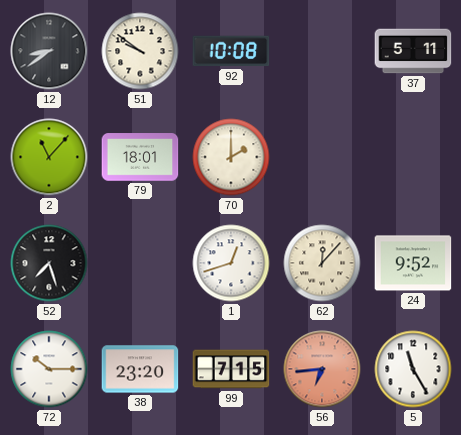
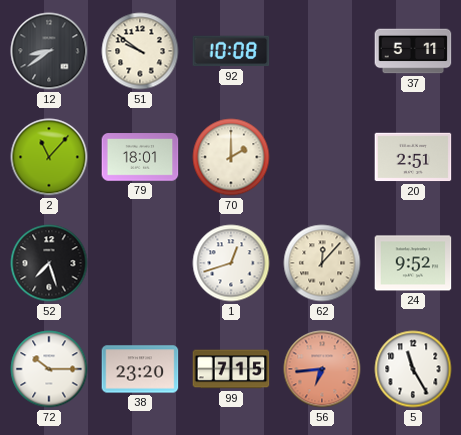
20: none -> 2:51 (413, 157)
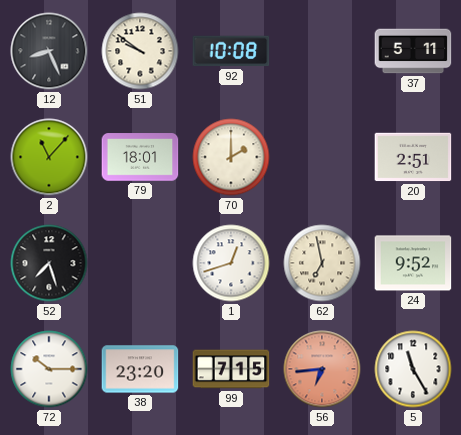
12: 8:39 -> 8:26 (49, 51)
62: 12:07 -> 6:58 (322, 263)
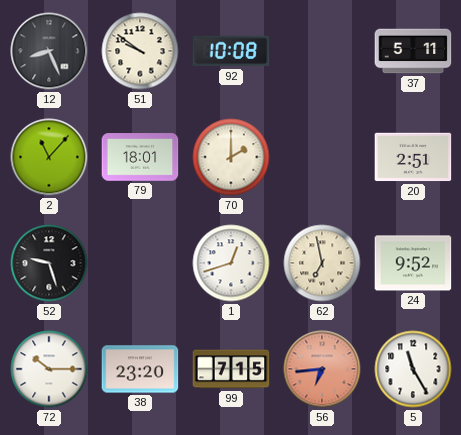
52: 7:27 -> 9:27 (49, 263)
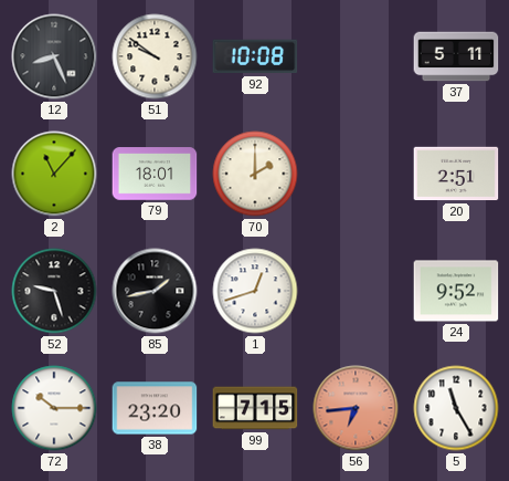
85: none -> 1:43 (155, 291)
62: 6:58 -> none (322, 263)
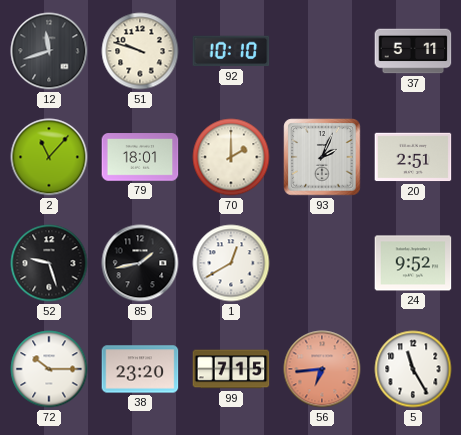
12: 8:26 -> 11:42 (49, 51)
51: 9:51 -> 9:48 (140, 51)
92: 10:08 -> 10:10 (231, 51)
93: none -> 2:04 (322, 157)
1: 12:42 -> 12:40 (231, 263)
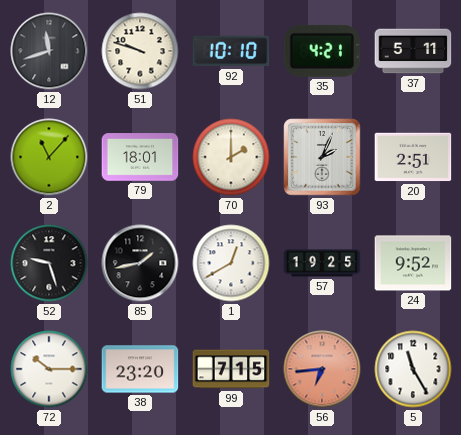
35: none -> 4:21 (322, 51)
57: none -> 19:25 (322, 263)
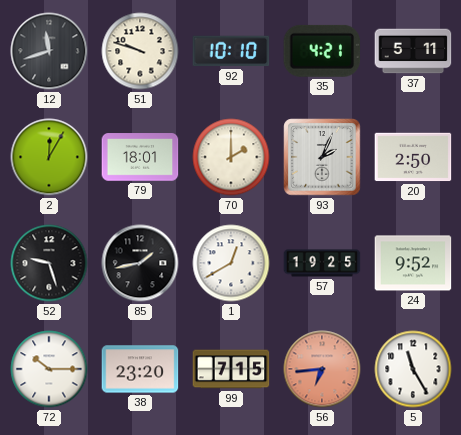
2: 11:07 -> 12:05 (49, 157)
20: 2:51 -> 2:50 (413, 157)
